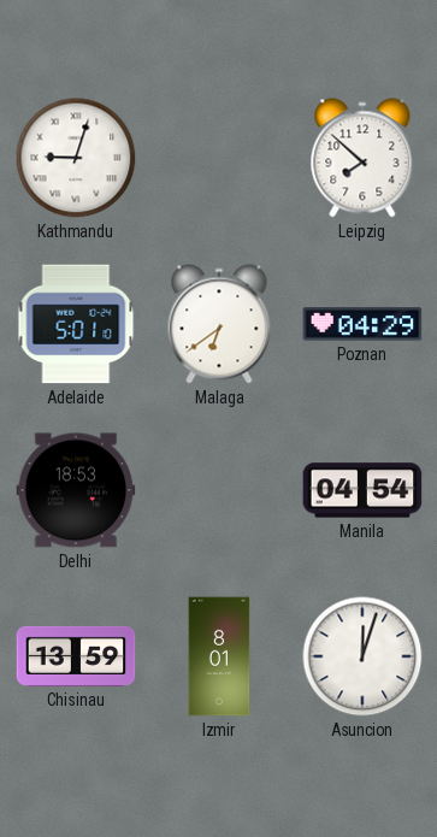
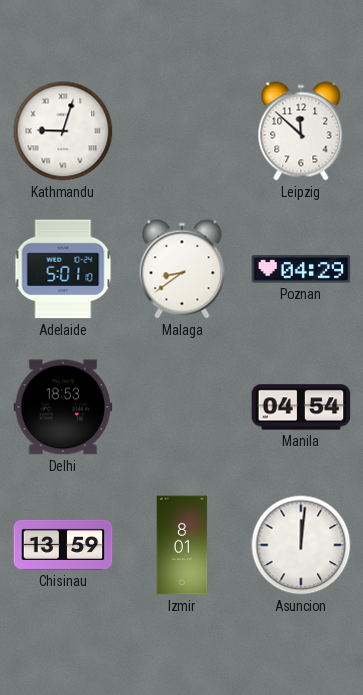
Leipzig: 7:52 -> 11:52 (301, 131)
Malaga: 6:39 -> 8:39 (182, 269)
Asuncion: 12:03 -> 12:01 (301, 545)
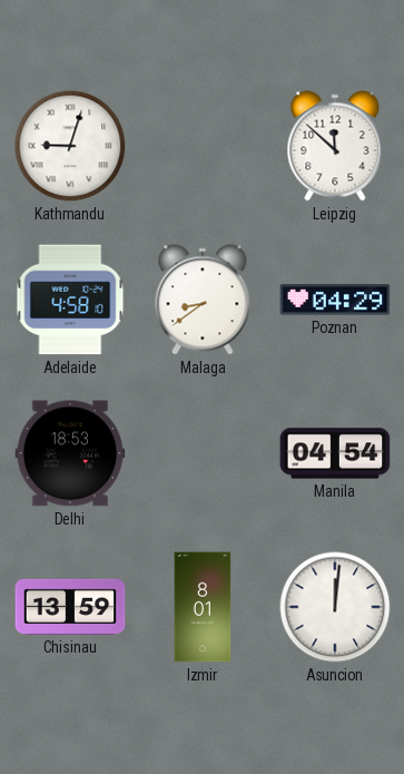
Adelaide: 5:01 -> 4:58 (70, 300)
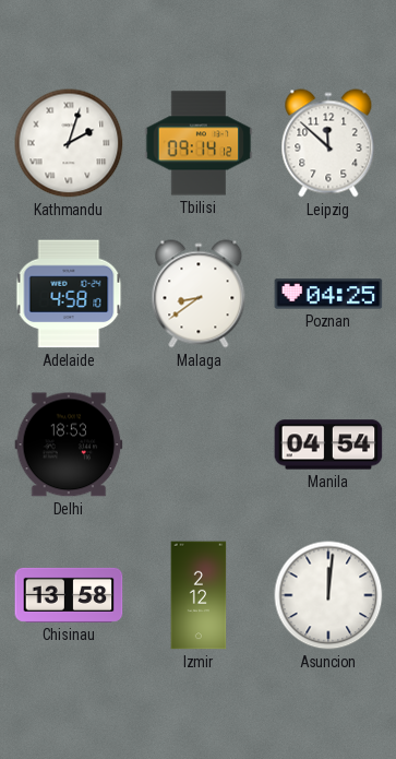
Kathmandu: 9:03 -> 2:03 (69, 143)
Tbilisi: none -> 09:14 (199, 143)
Poznan: 04:29 -> 04:25 (328, 294)
Chisinau: 13:59 -> 13:58 (69, 595)
Izmir: 8:01 -> 2:12 (199, 595)
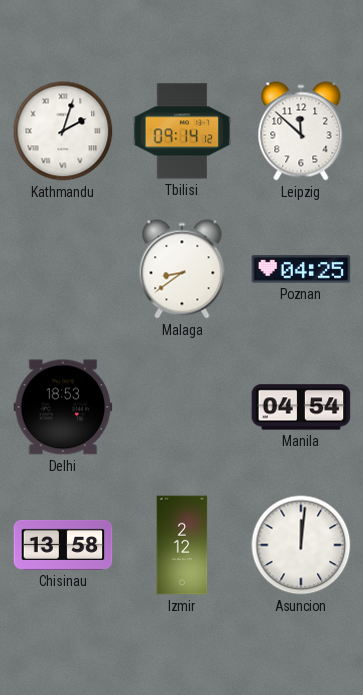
Adelaide: 4:58 -> none (69, 294)
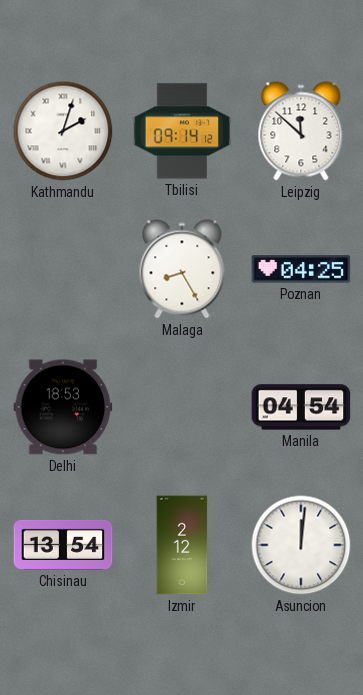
Malaga: 8:39 -> 8:25 (182, 269)
Chisinau: 13:58 -> 13:54 (63, 545)
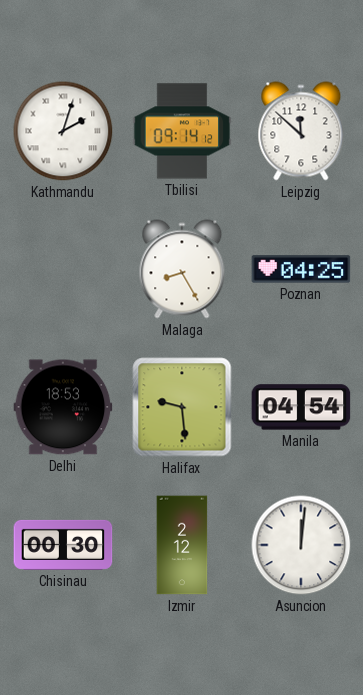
Halifax: none -> 9:29 (182, 407)
Chisinau: 13:54 -> 00:30 (63, 545)
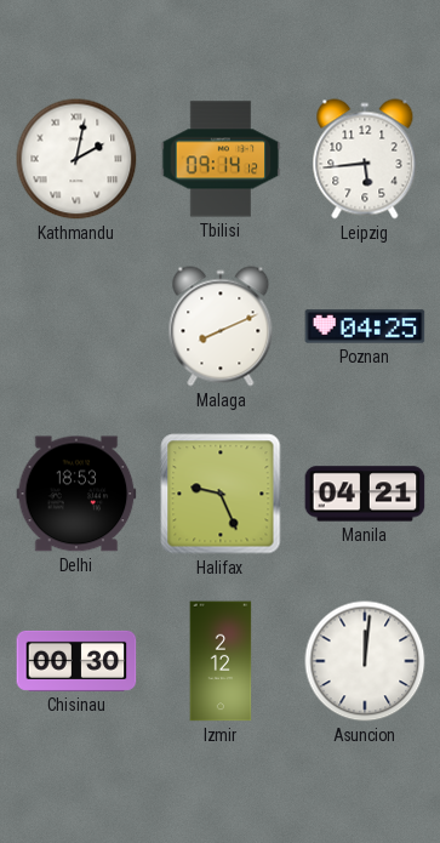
Kathmandu: 2:03 -> 2:02 (76, 159)
Leipzig: 11:52 -> 5:44 (365, 159)
Malaga: 8:25 -> 8:11 (221, 326)
Halifax: 9:29 -> 9:26 (221, 494)
Manila: 04:54 -> 04:21 (365, 494)
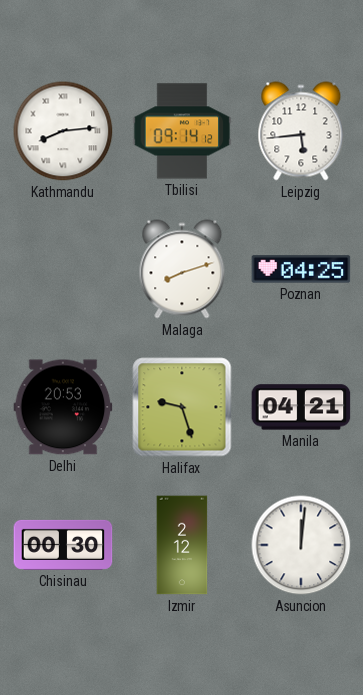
Kathmandu: 2:02 -> 8:14 (63, 131)
Malaga: 8:11 -> 8:12 (182, 269)
Delhi: 18:53 -> 20:53 (63, 407)
Halifax: 9:26 -> 9:27 (182, 407)
